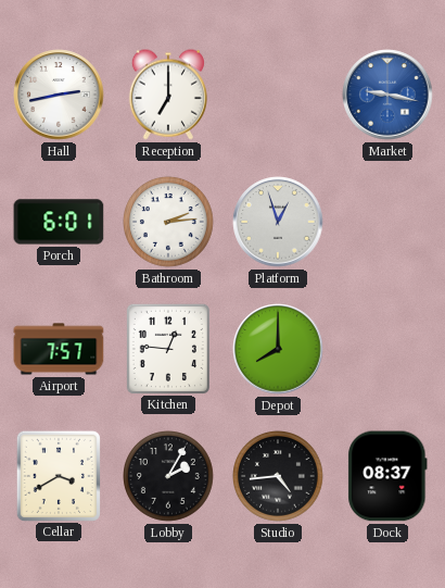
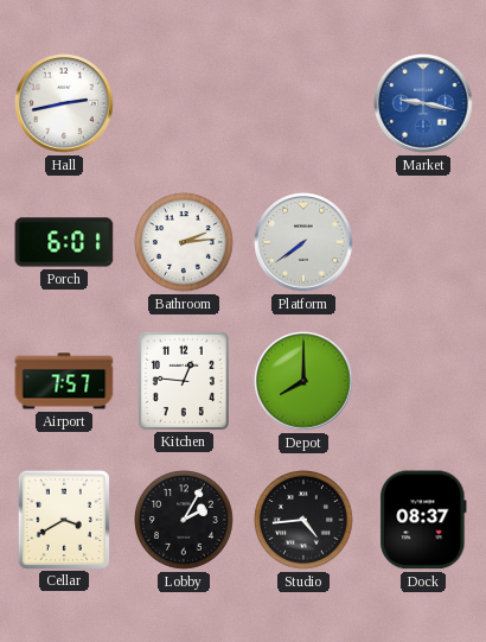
Reception: 7:00 -> none (168, 95)
Platform: 12:57 -> 7:39 (303, 242)
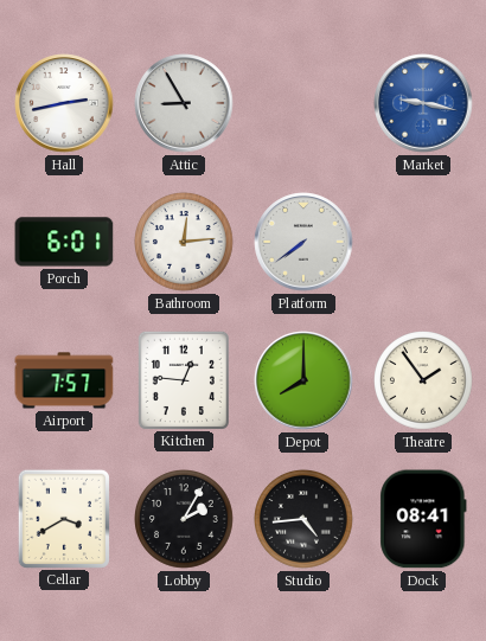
Attic: none -> 8:55 (184, 103)
Bathroom: 2:14 -> 12:14 (184, 242)
Theatre: none -> 1:54 (423, 380)
Dock: 08:37 -> 08:41 (423, 519)
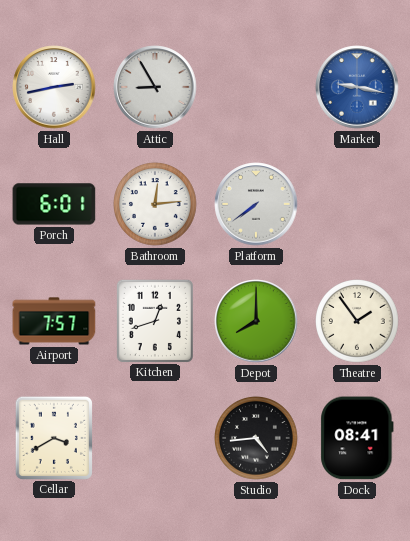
Kitchen: 12:46 -> 12:42 (155, 320)
Lobby: 2:05 -> none (184, 519)
